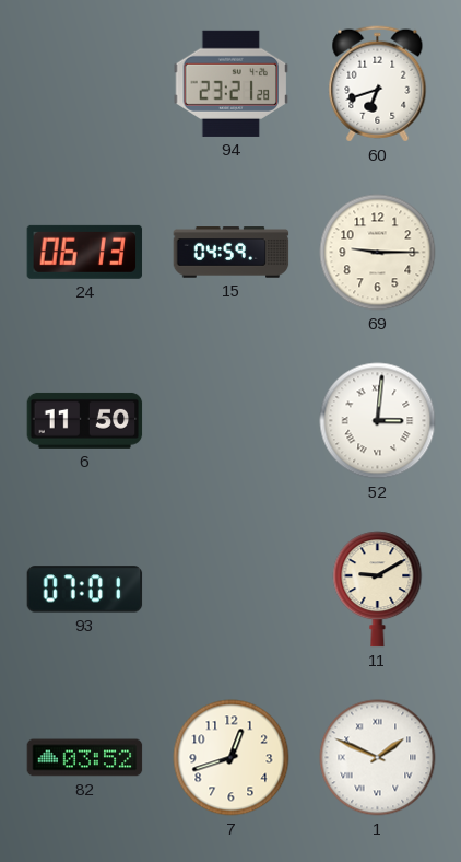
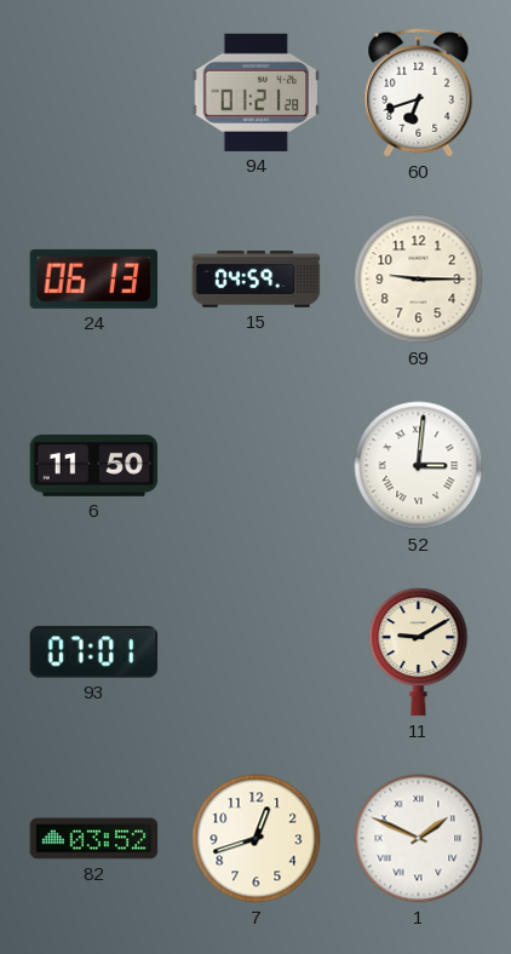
94: 23:21 -> 01:21 (257, 92)
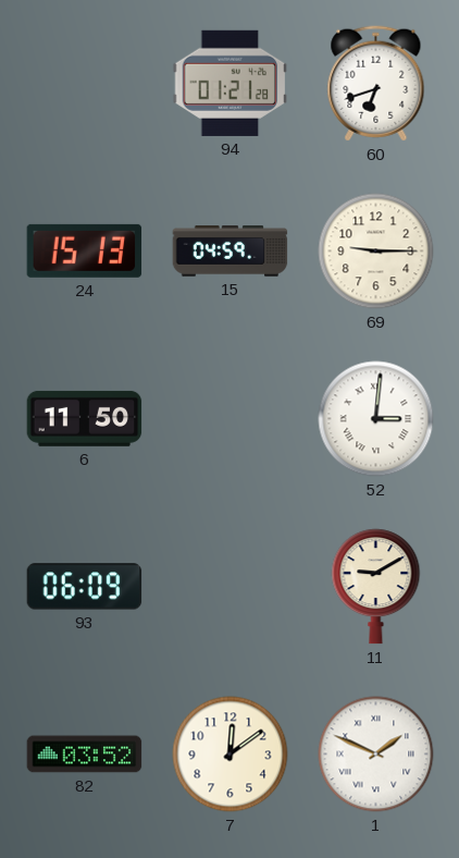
24: 06:13 -> 15:13 (85, 250)
93: 07:01 -> 06:09 (85, 587)
7: 12:42 -> 12:09 (231, 755)
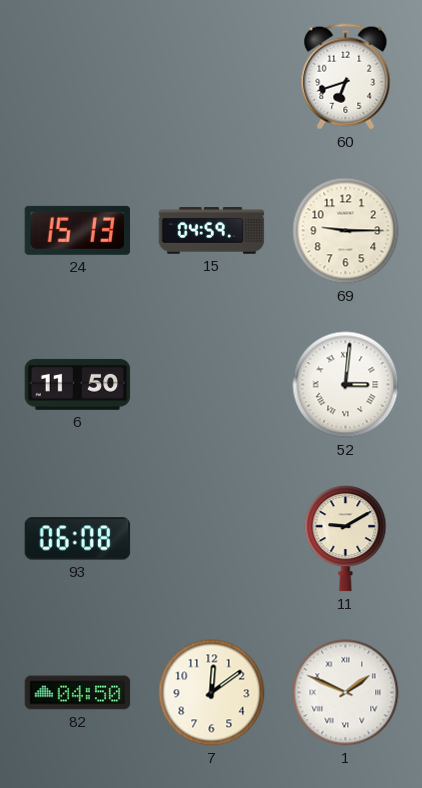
94: 01:21 -> none (231, 83)
93: 06:09 -> 06:08 (78, 539)
82: 03:52 -> 04:50 (78, 693)
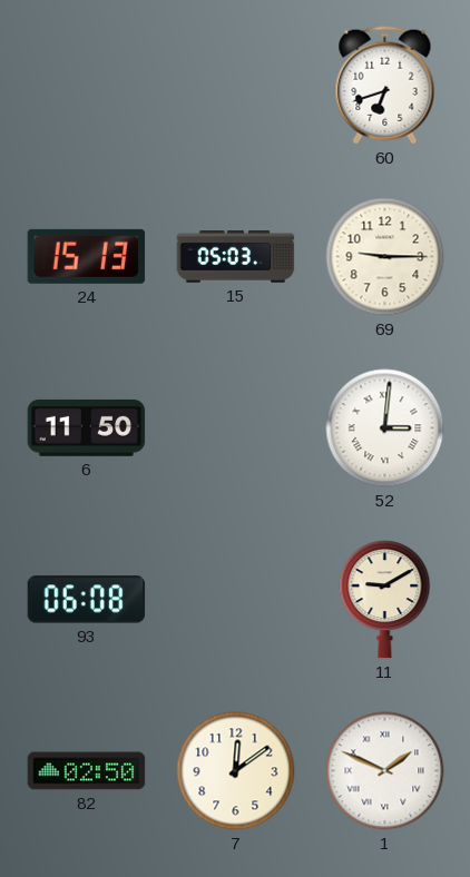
15: 04:59 -> 05:03 (236, 257)
82: 04:50 -> 02:50 (87, 771)
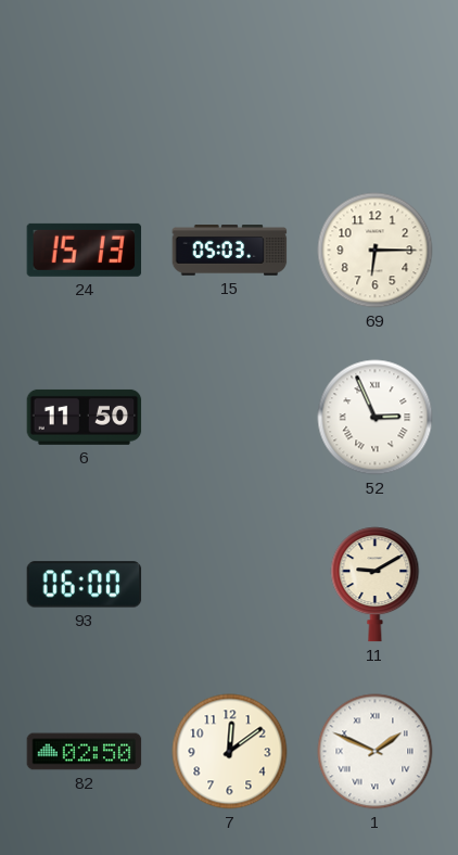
60: 6:42 -> none (385, 86)
69: 9:15 -> 6:15 (376, 251)
52: 3:01 -> 2:56 (376, 418)
93: 06:08 -> 06:00 (85, 585)
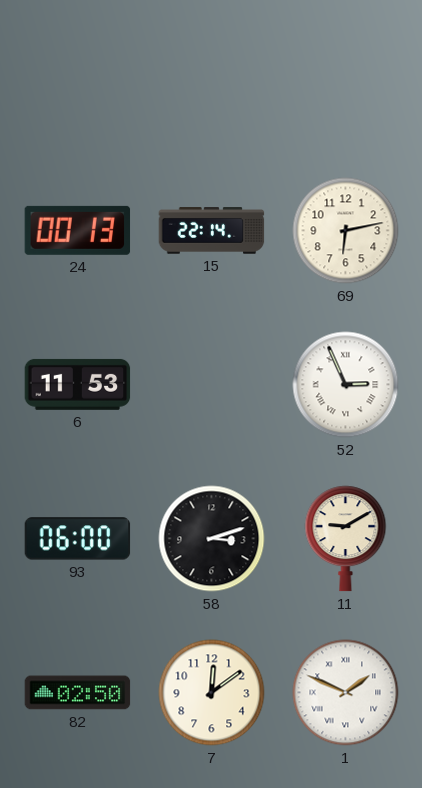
24: 15:13 -> 00:13 (78, 230)
15: 05:03 -> 22:14 (212, 231)
69: 6:15 -> 6:13 (346, 231)
6: 11:50 -> 11:53 (78, 384)
58: none -> 3:12 (212, 539)
